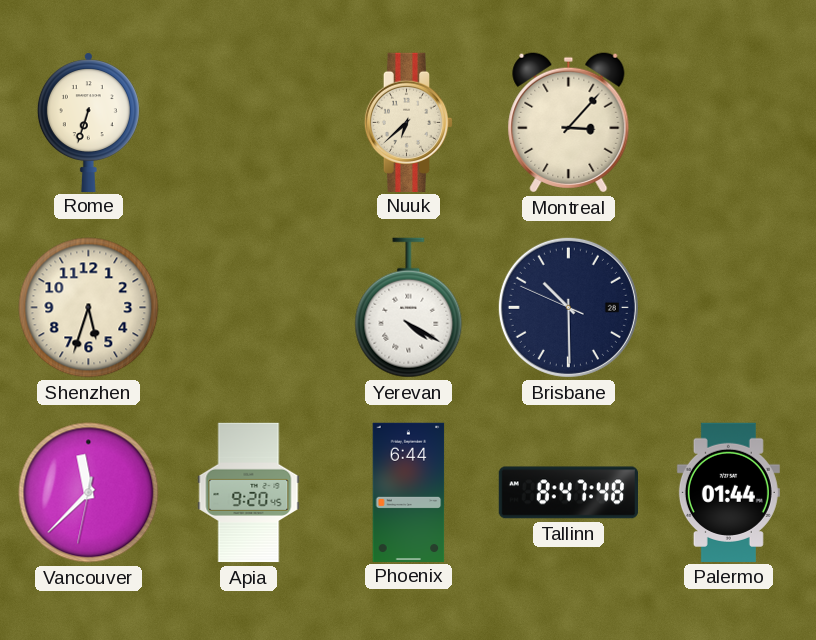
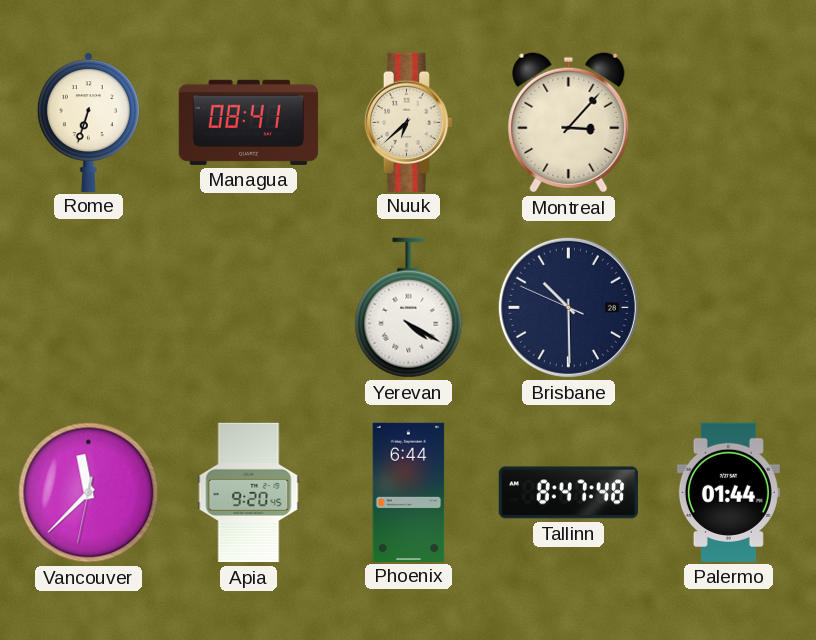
Managua: none -> 08:41 (248, 122)
Shenzhen: 5:33 -> none (89, 308)
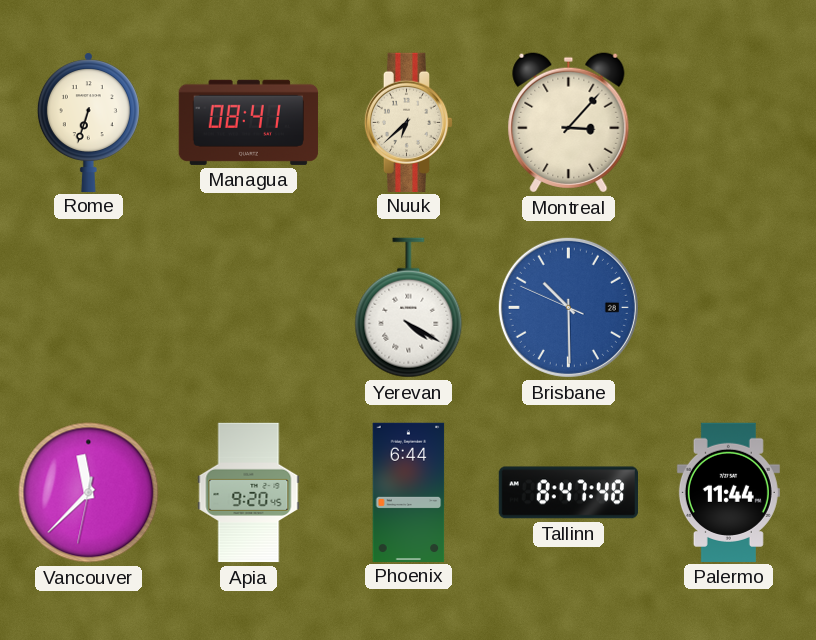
Brisbane dial: navy -> blue (568, 307)
Palermo: 01:44 -> 11:44 (728, 492)
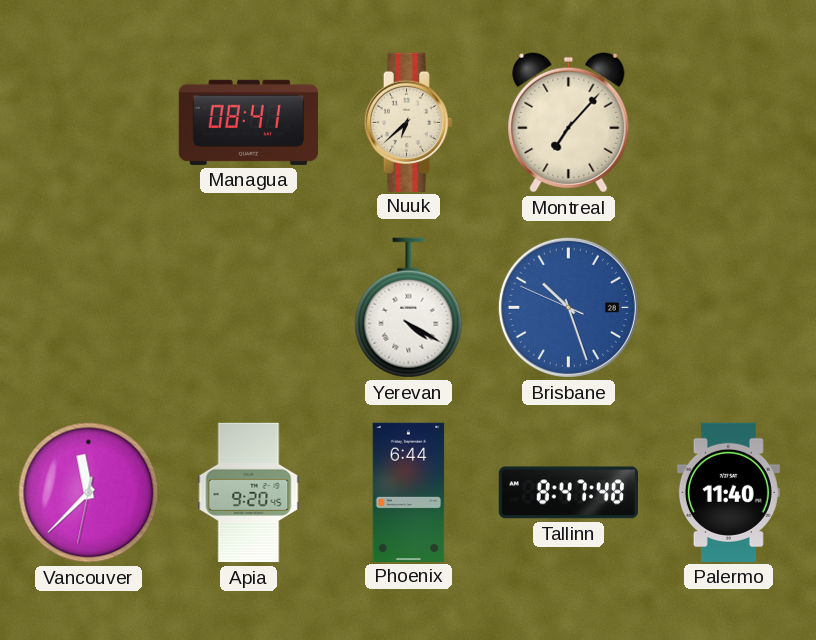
Rome: 6:33 -> none (88, 122)
Montreal: 3:07 -> 7:07 (569, 123)
Brisbane: 10:29 -> 10:26 (568, 307)
Palermo: 11:44 -> 11:40 (728, 492)
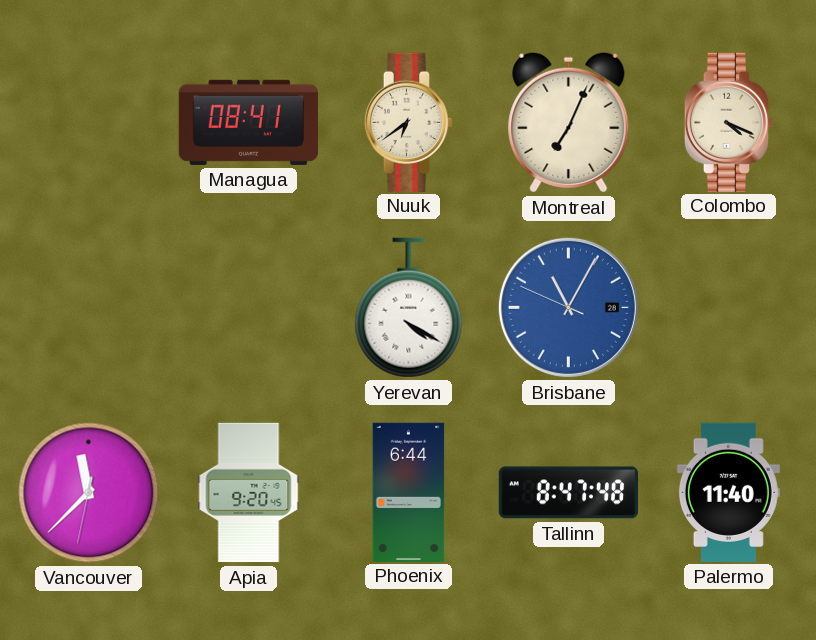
Nuuk: 6:38 -> 6:39 (409, 122)
Montreal: 7:07 -> 7:04 (569, 123)
Colombo: none -> 4:19 (729, 122)
Brisbane: 10:26 -> 11:04 (568, 307)
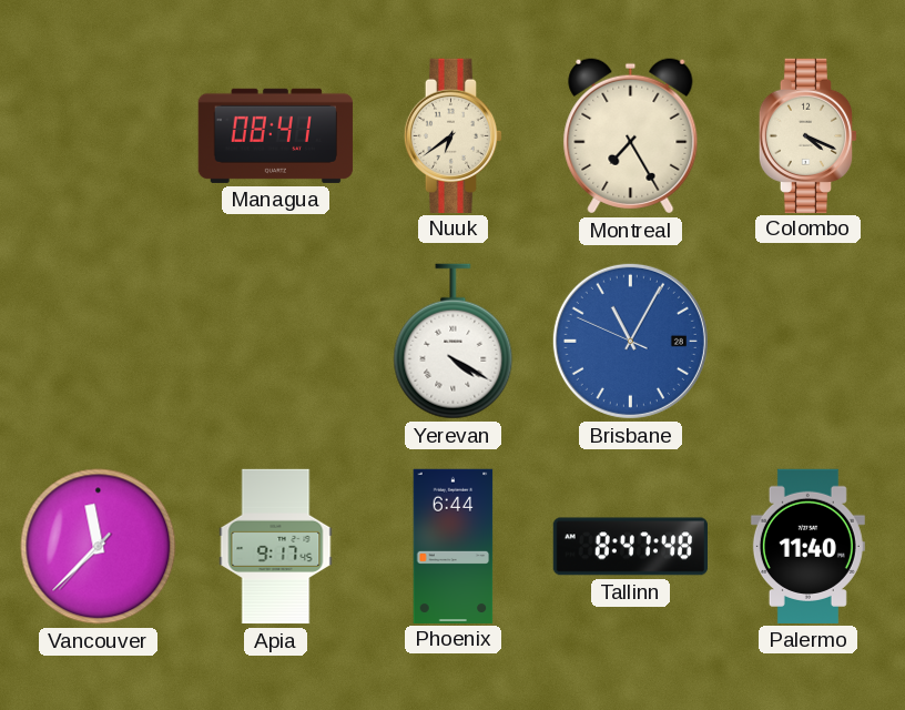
Montreal: 7:04 -> 7:25 (631, 136)
Vancouver: 11:37:32 -> 11:37:37 (99, 547)
Apia: 9:20 -> 9:17 (276, 547)
